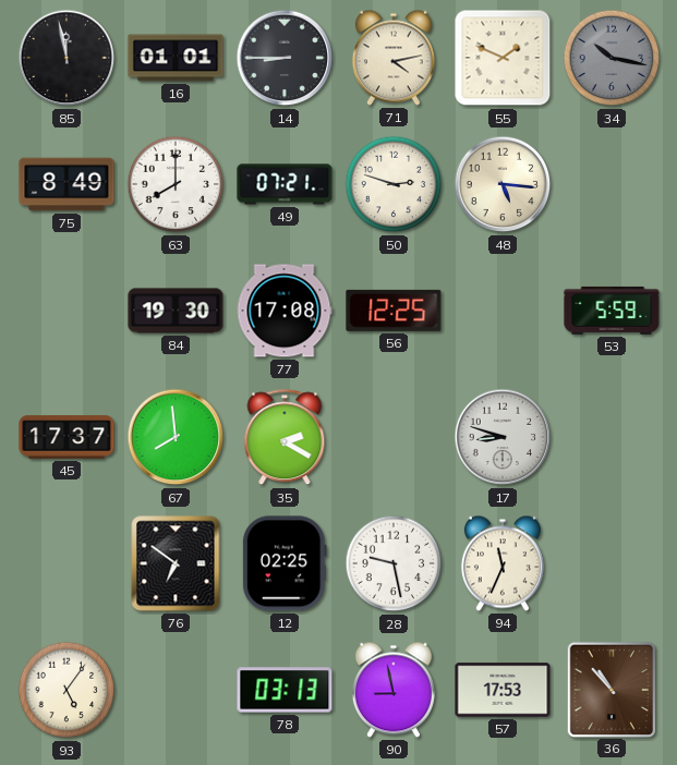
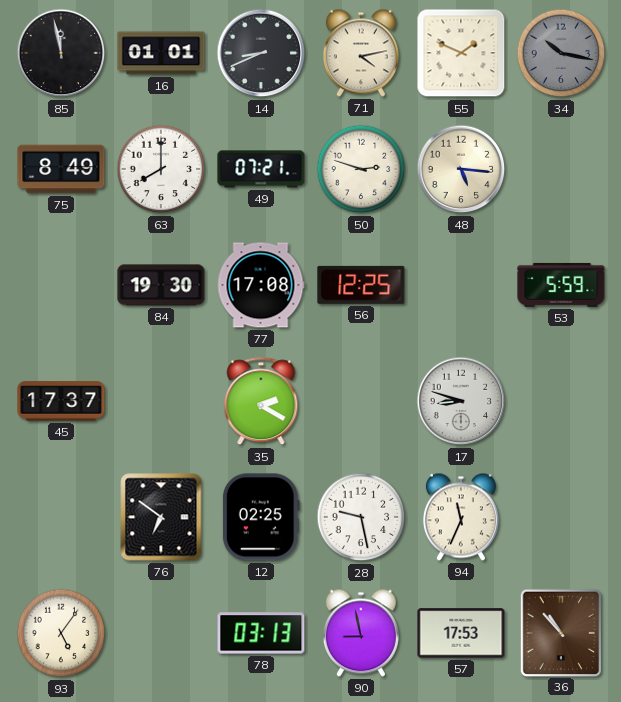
14: 8:45 -> 8:41 (261, 53)
67: 7:59 -> none (176, 437)
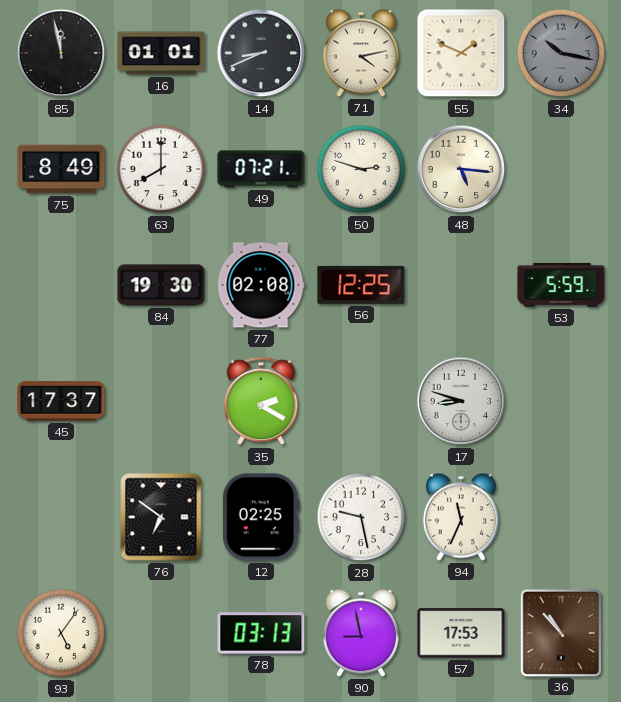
77: 17:08 -> 02:08 (261, 285)
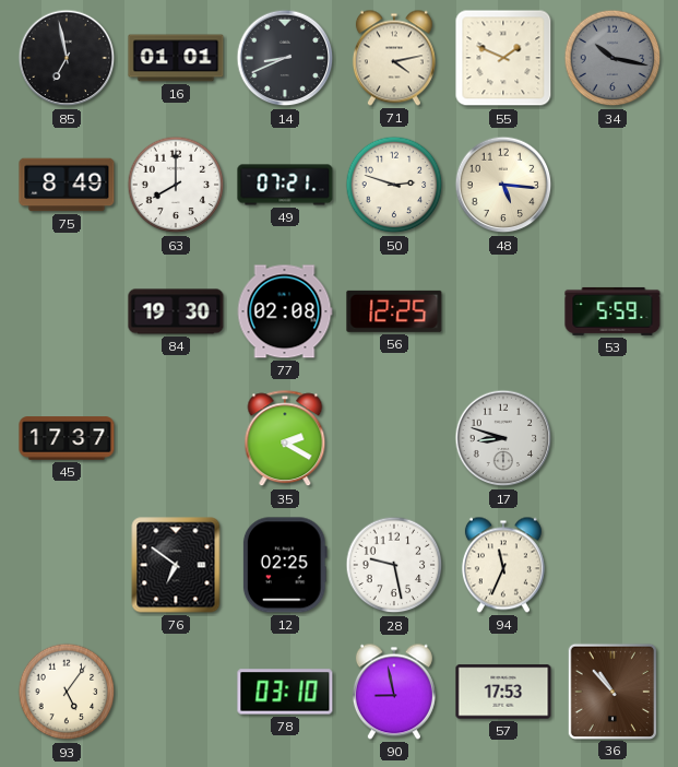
85: 11:58 -> 6:58 (67, 58)
78: 03:13 -> 03:10 (285, 692)
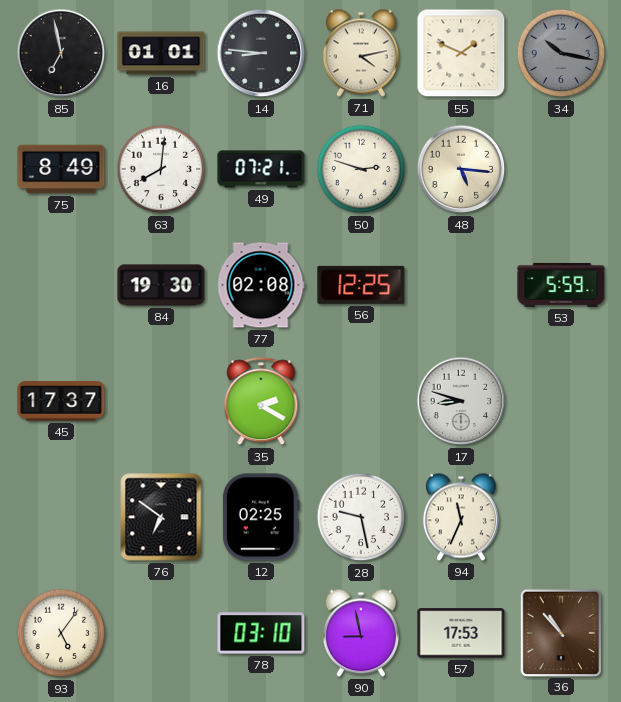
14: 8:41 -> 8:46 (261, 53)
63: 8:00 -> 8:01 (161, 169)
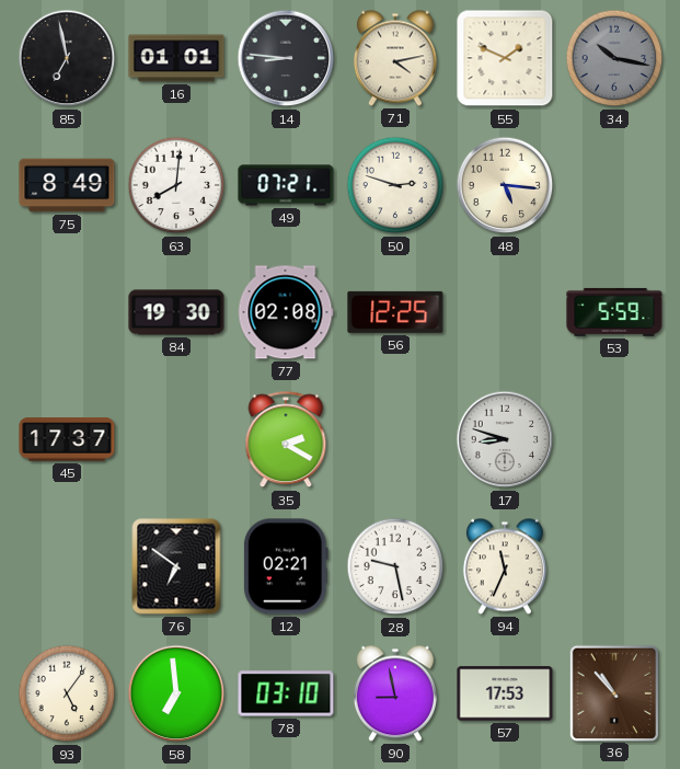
12: 02:25 -> 02:21 (286, 566)
58: none -> 6:59 (176, 693)
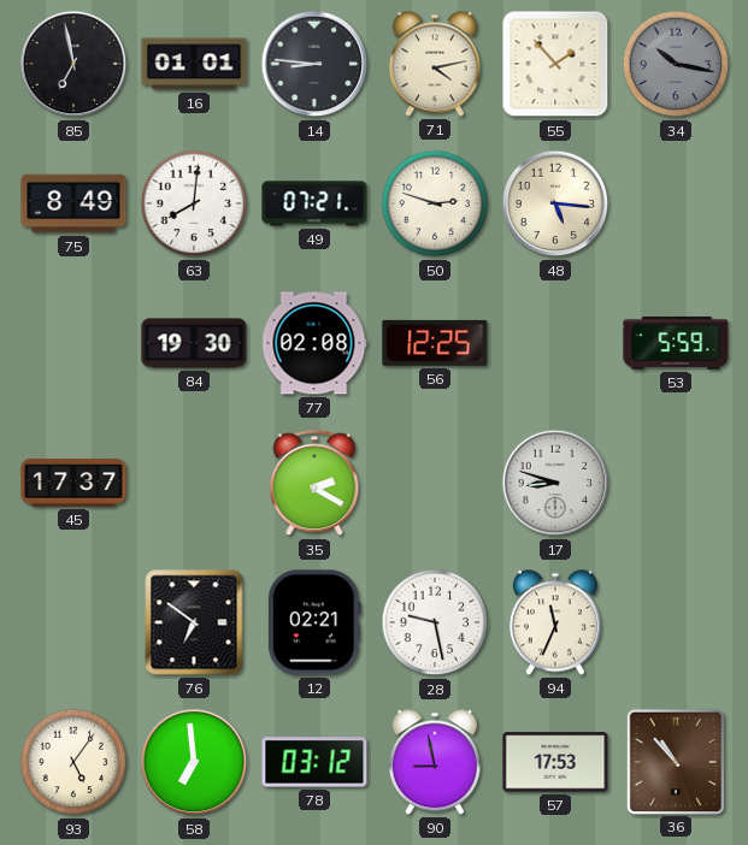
55: 1:49 -> 1:53 (555, 64)
78: 03:10 -> 03:12 (314, 762)
